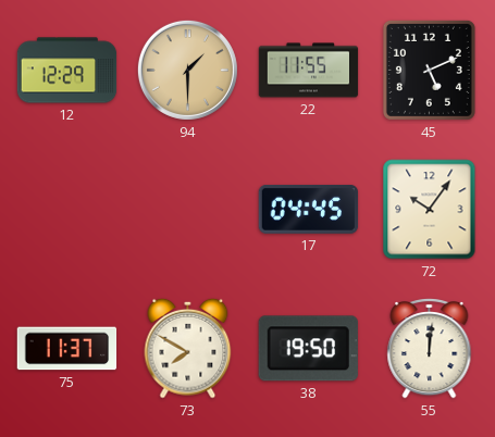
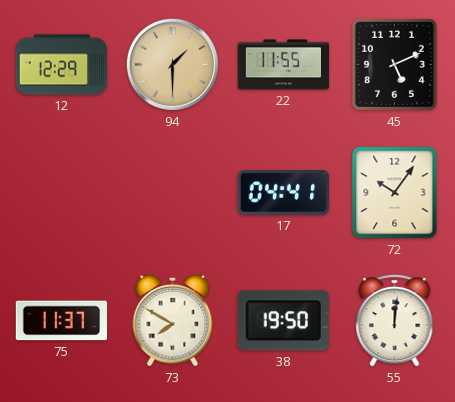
17: 04:45 -> 04:41 (284, 193)
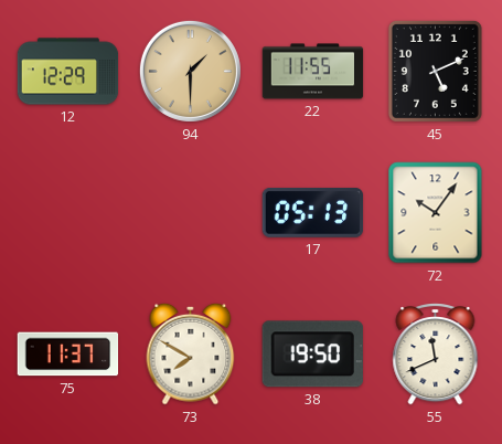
17: 04:41 -> 05:13 (313, 213)
55: 12:01 -> 11:41 (436, 355)
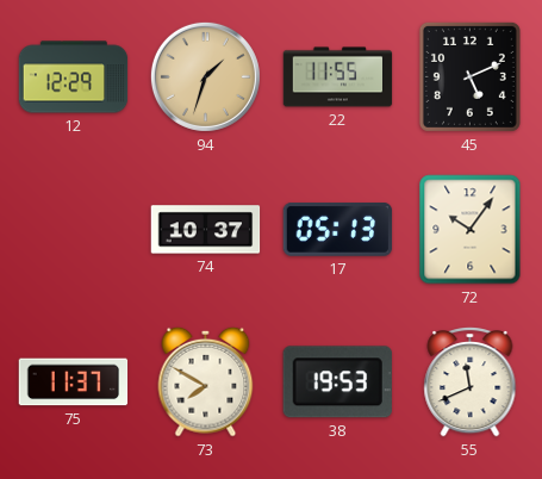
94: 1:30 -> 1:33 (205, 76)
74: none -> 10:37 (206, 230)
38: 19:50 -> 19:53 (337, 382)
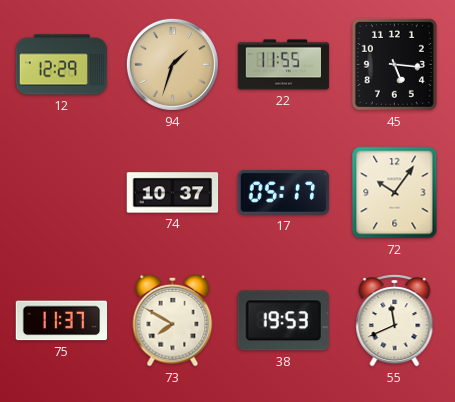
45: 5:11 -> 5:16 (394, 64)
17: 05:13 -> 05:17 (284, 193)
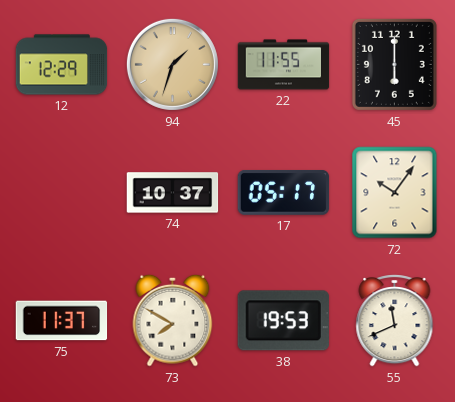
45: 5:16 -> 6:00 (394, 64)
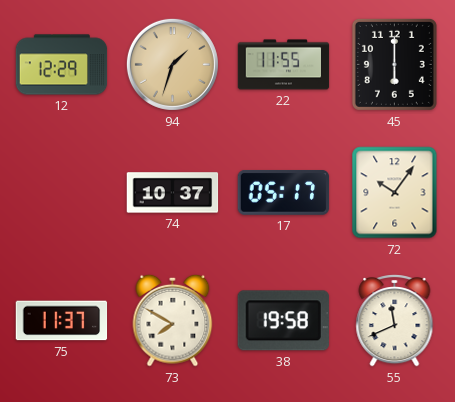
38: 19:53 -> 19:58 (283, 321)
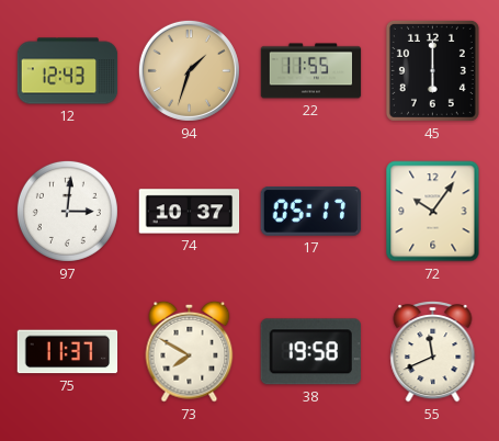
12: 12:29 -> 12:43 (68, 71)
97: none -> 3:01 (67, 211)
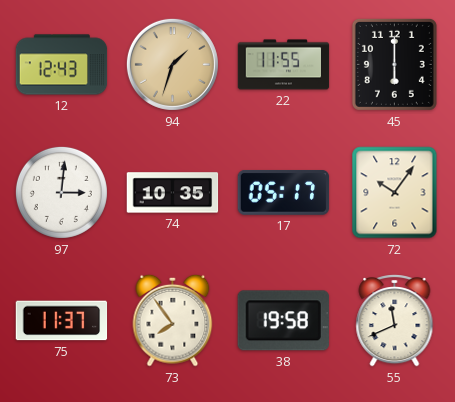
74: 10:37 -> 10:35 (173, 193)
73: 7:50 -> 7:54 (173, 320)
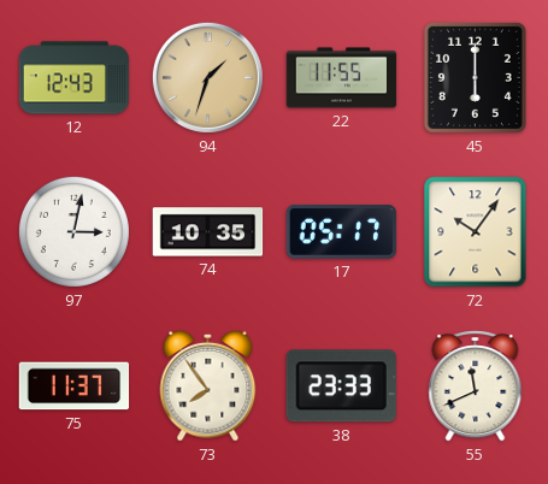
97: 3:01 -> 3:02 (73, 231)
38: 19:58 -> 23:33 (341, 386)
